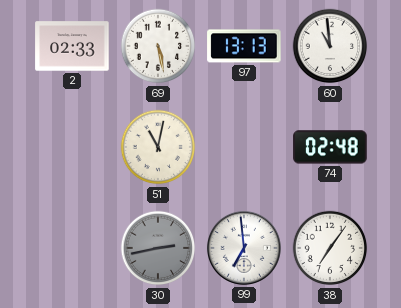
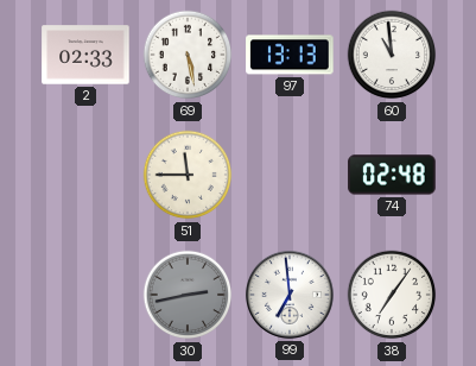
51: 11:02 -> 11:45 (188, 175)
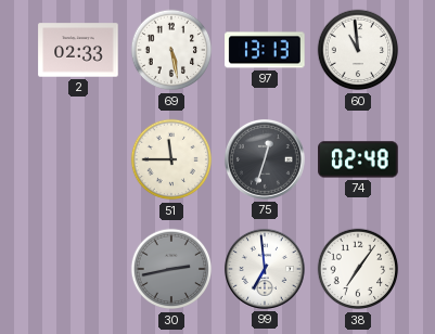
75: none -> 12:33 (265, 159)
